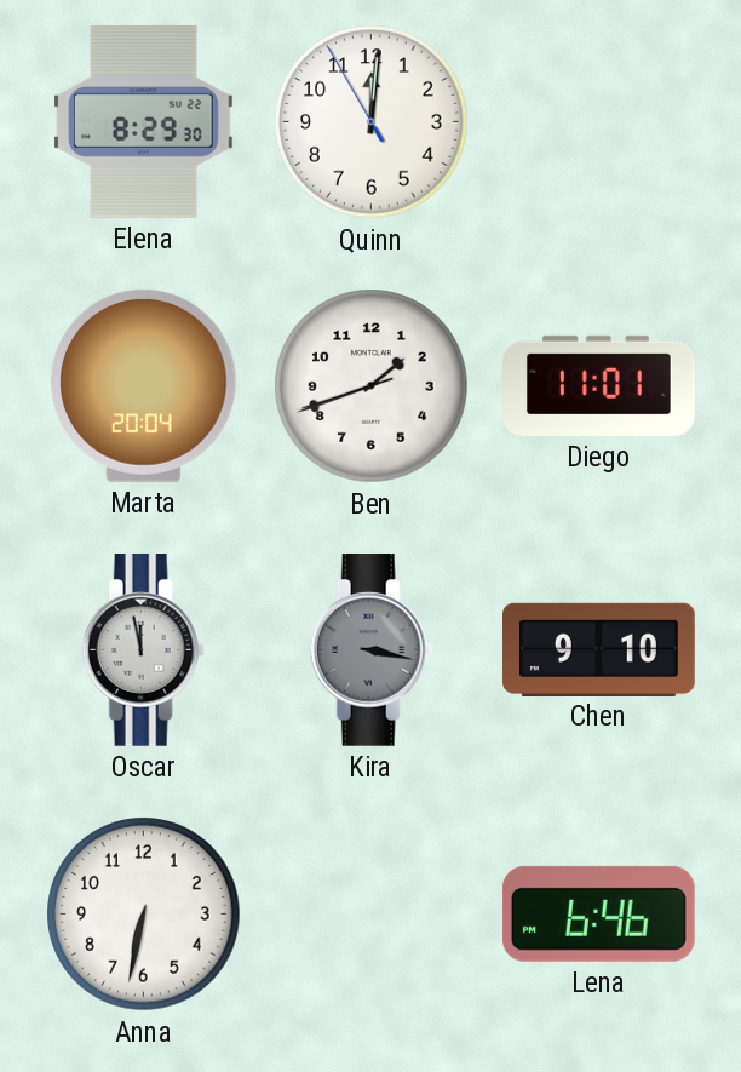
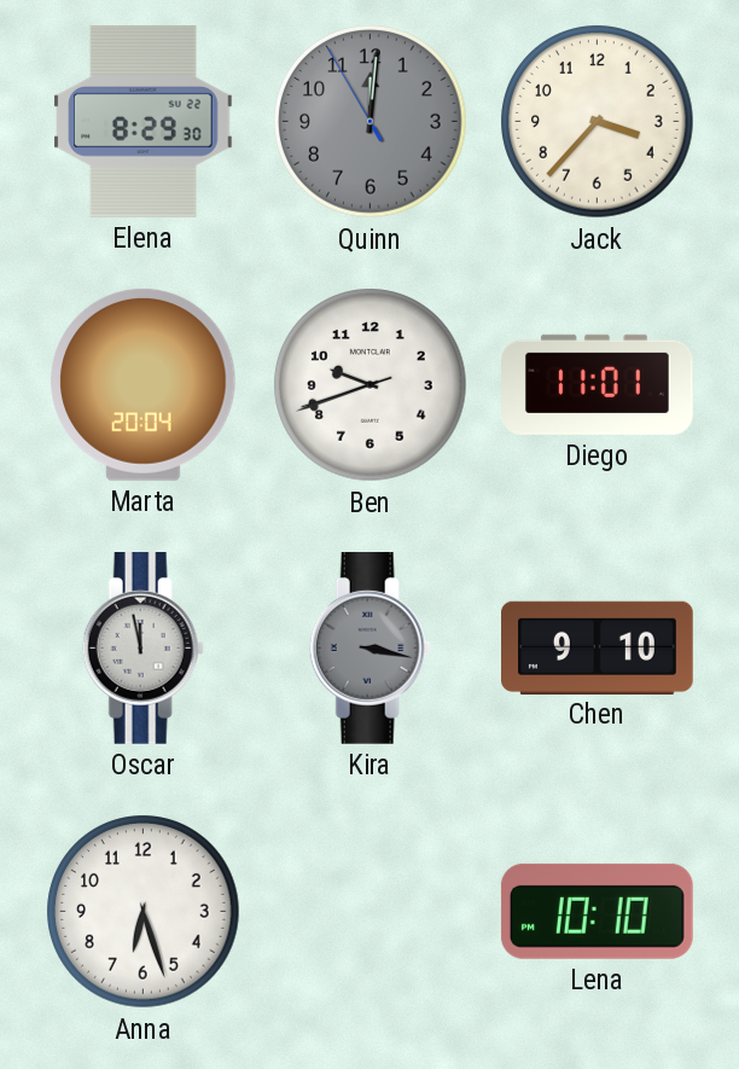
Quinn dial: white -> grey (371, 122)
Jack: none -> 3:37 (598, 122)
Ben: 1:41 -> 9:41 (371, 385)
Anna: 6:32 -> 6:27 (144, 912)
Lena: 6:46 -> 10:10 (597, 911)
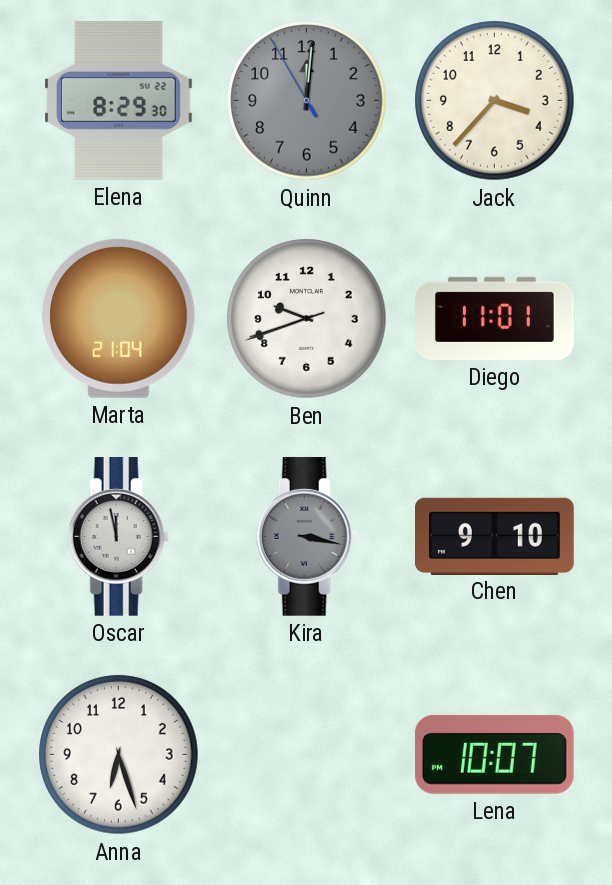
Marta: 20:04 -> 21:04 (119, 318)
Lena: 10:10 -> 10:07 (494, 754)
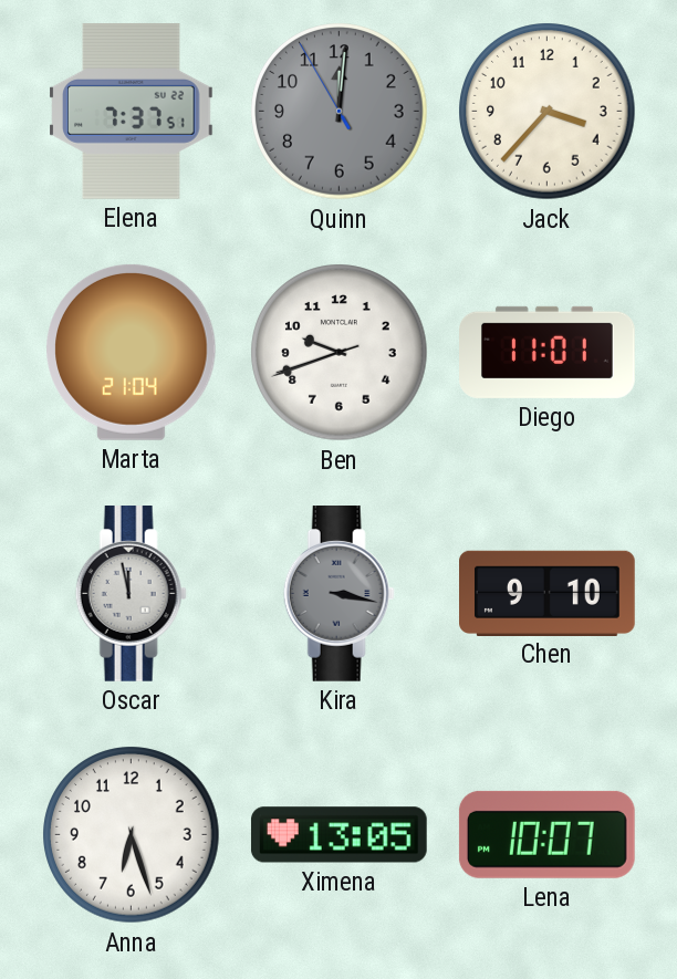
Elena: 8:29 -> 7:37 (132, 111)
Ximena: none -> 13:05 (338, 835)
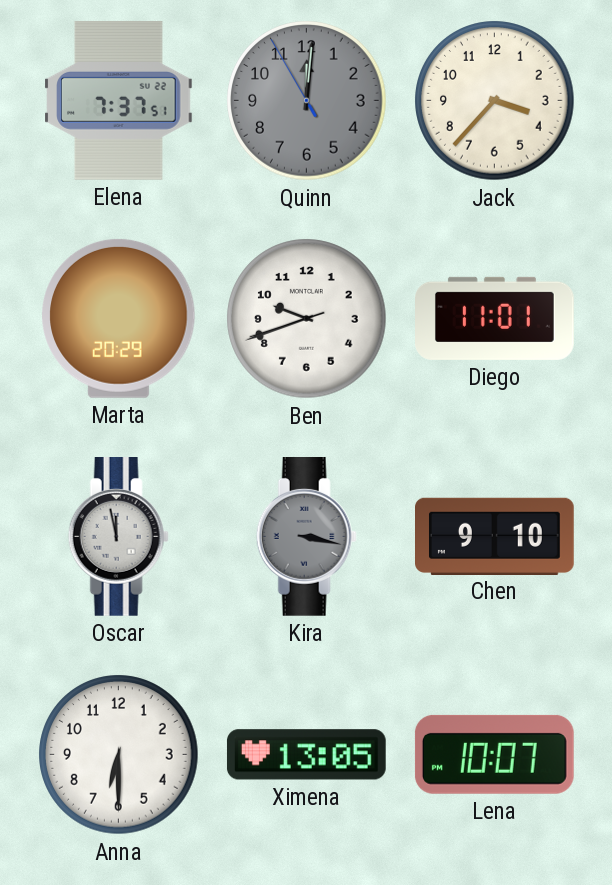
Marta: 21:04 -> 20:29 (119, 318)
Anna: 6:27 -> 6:30 (119, 755)
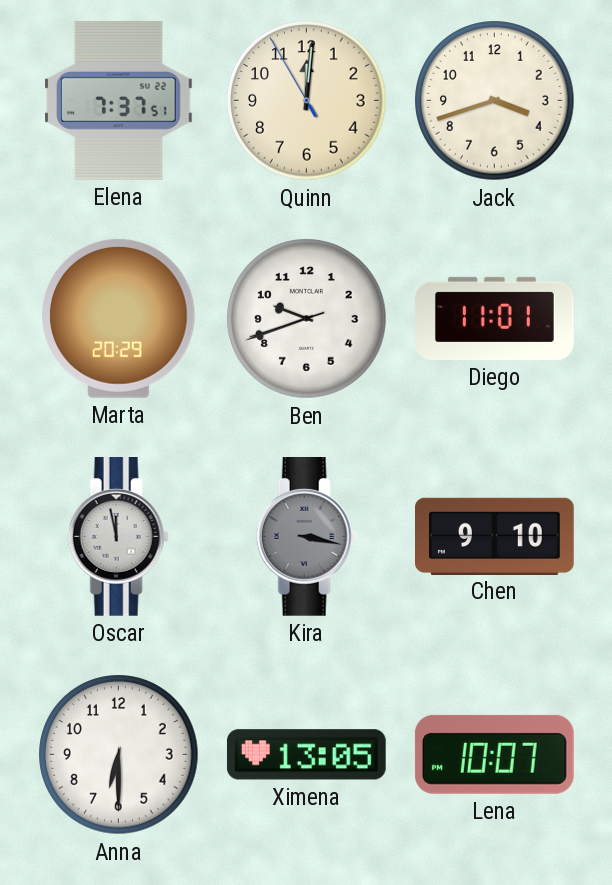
Quinn dial: grey -> cream (307, 101)
Jack: 3:37 -> 3:42 (495, 101)
